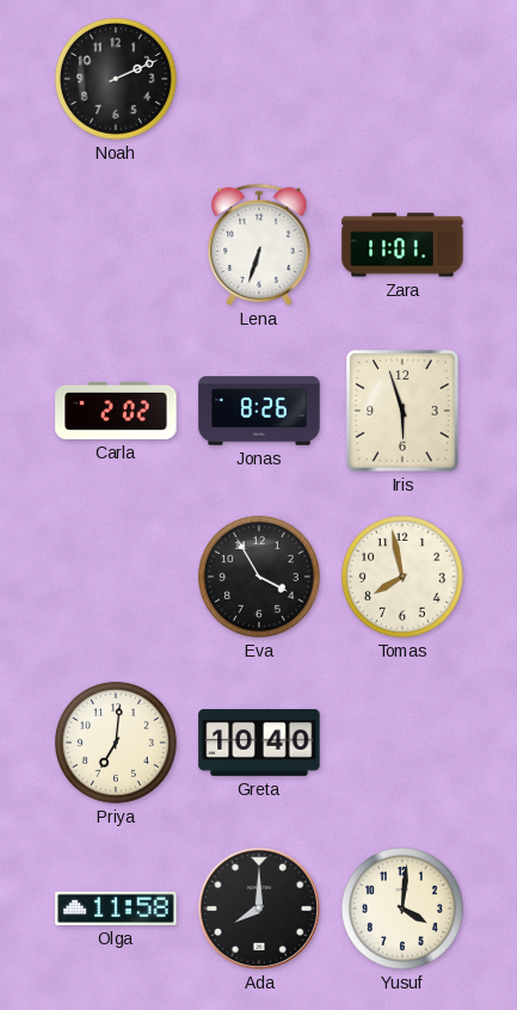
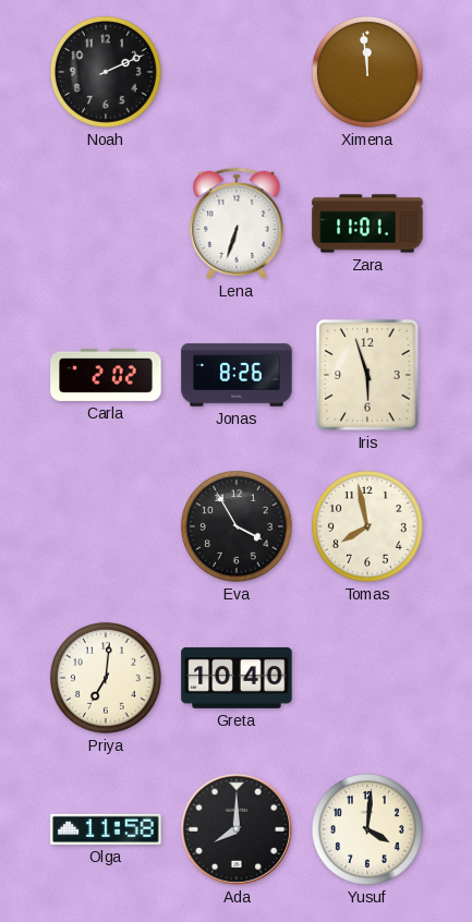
Ximena: none -> 11:59 (367, 72)
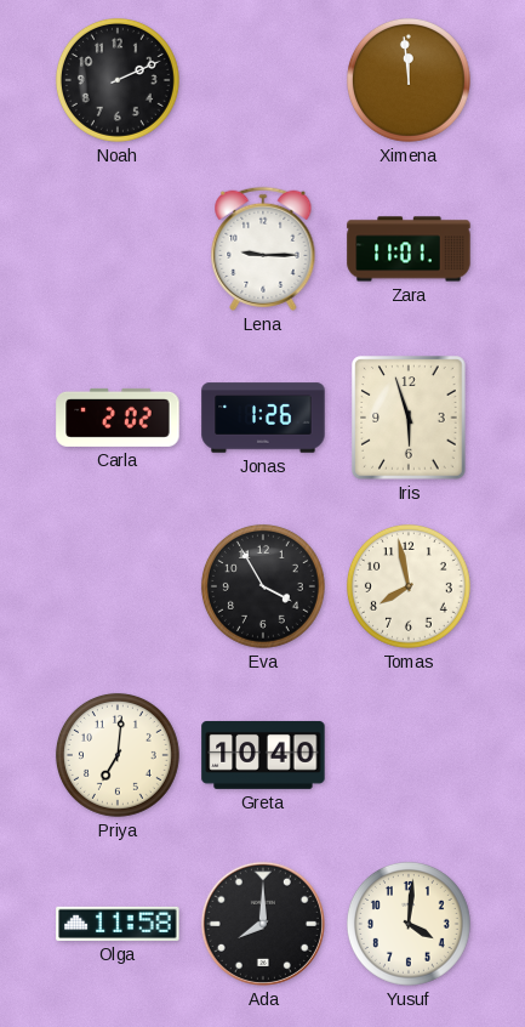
Lena: 6:33 -> 9:15 (263, 249)
Jonas: 8:26 -> 1:26 (263, 418)
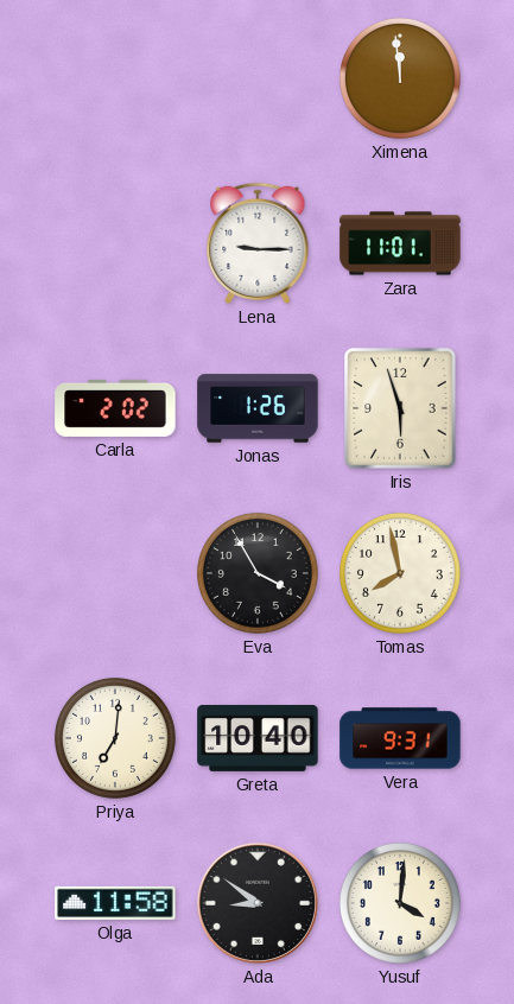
Noah: 2:11 -> none (118, 80)
Vera: none -> 9:31 (400, 738)
Ada: 8:00 -> 8:51 (258, 903)
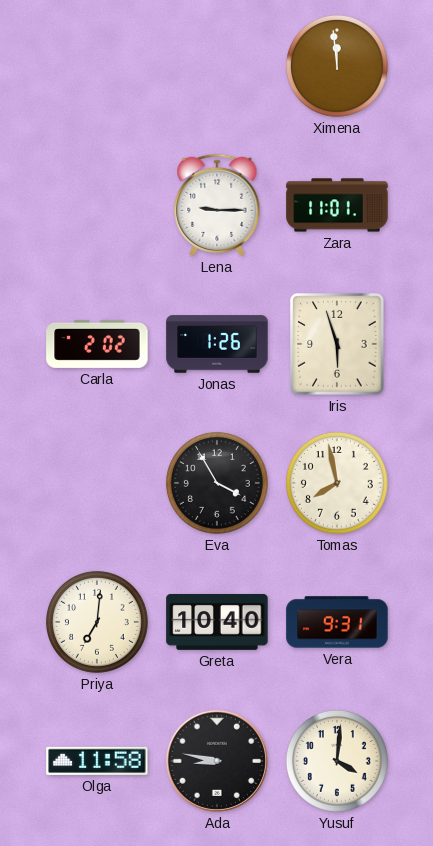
Ada: 8:51 -> 8:47 (217, 761)
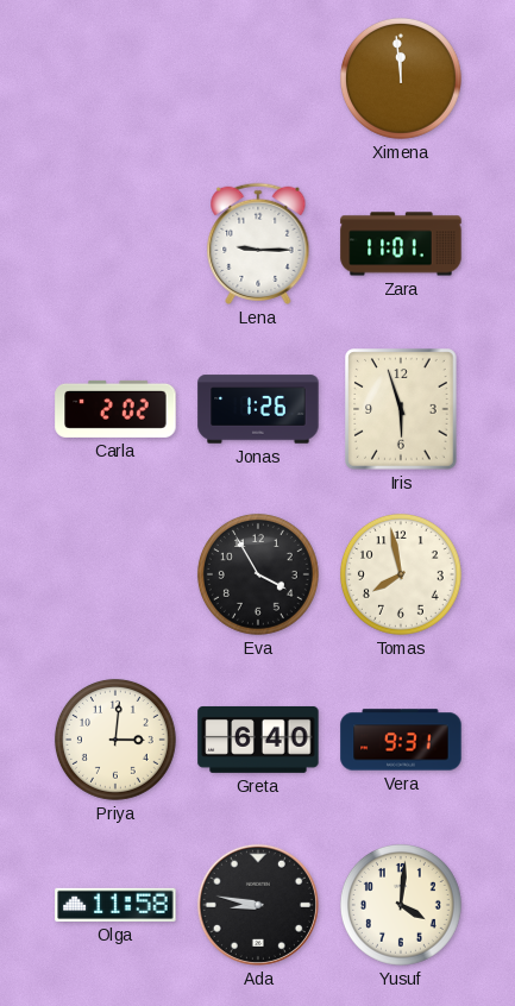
Priya: 7:01 -> 3:01 (115, 740)
Greta: 10:40 -> 6:40 (258, 740)
